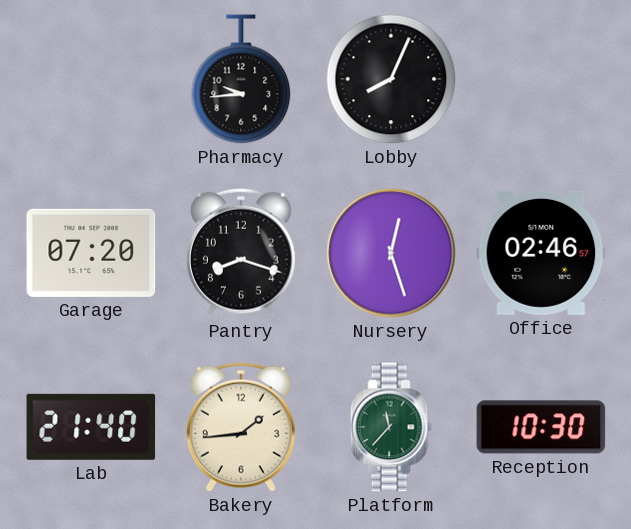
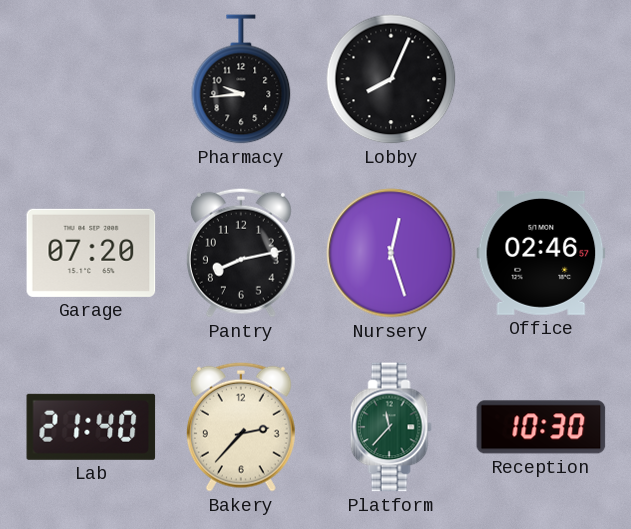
Pantry: 8:18 -> 8:13 (241, 253)
Bakery: 1:44 -> 2:37 (241, 427)
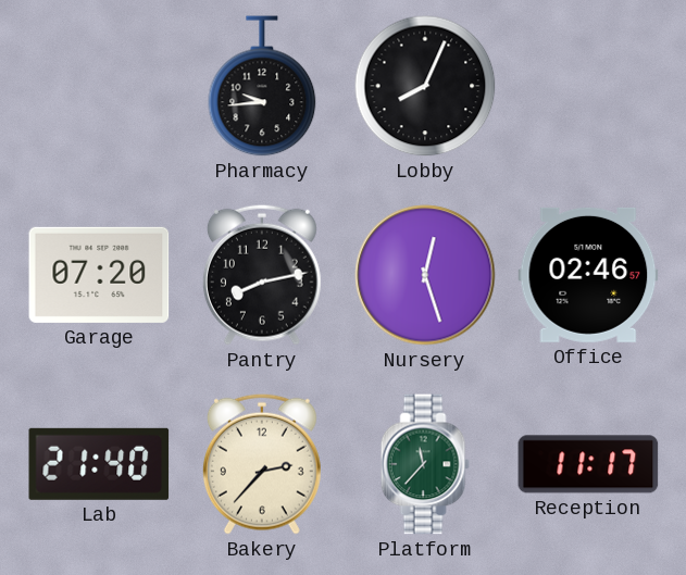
Reception: 10:30 -> 11:17 (588, 464)
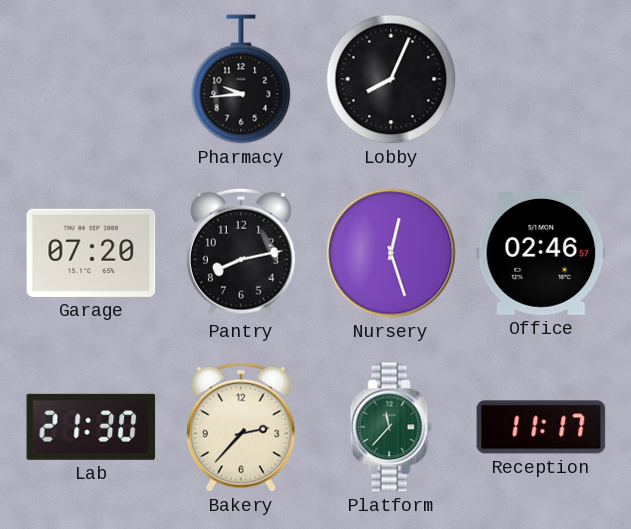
Lab: 21:40 -> 21:30 (91, 427)
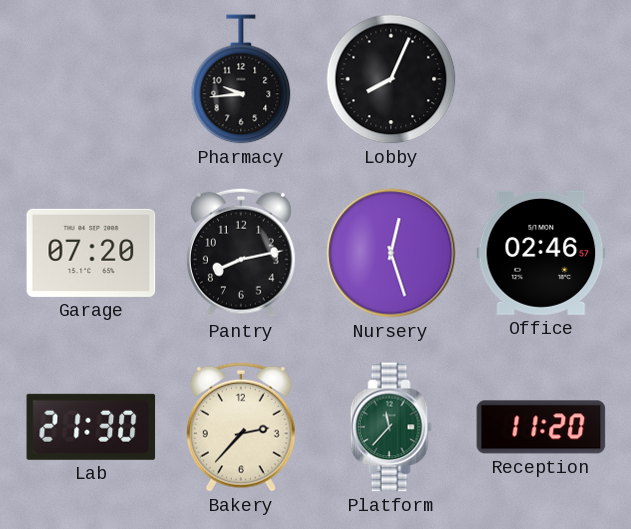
Reception: 11:17 -> 11:20 (541, 427)
